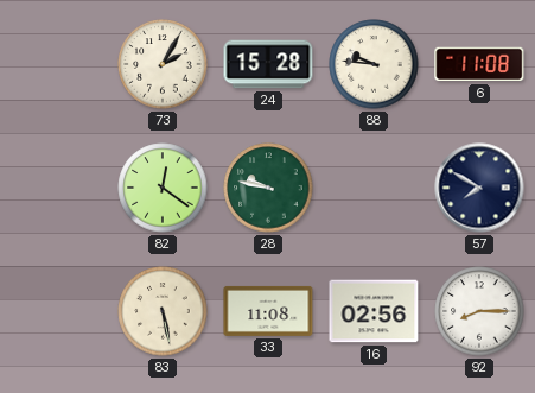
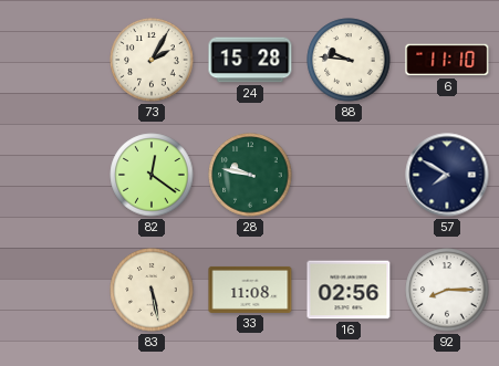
6: 11:08 -> 11:10 (447, 60)
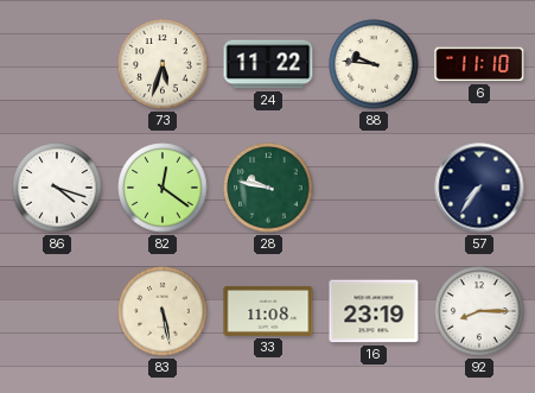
73: 2:05 -> 5:33 (163, 64)
24: 15:28 -> 11:22 (268, 64)
86: none -> 4:18 (57, 188)
57: 7:50 -> 7:36 (479, 188)
16: 02:56 -> 23:19 (374, 311)
